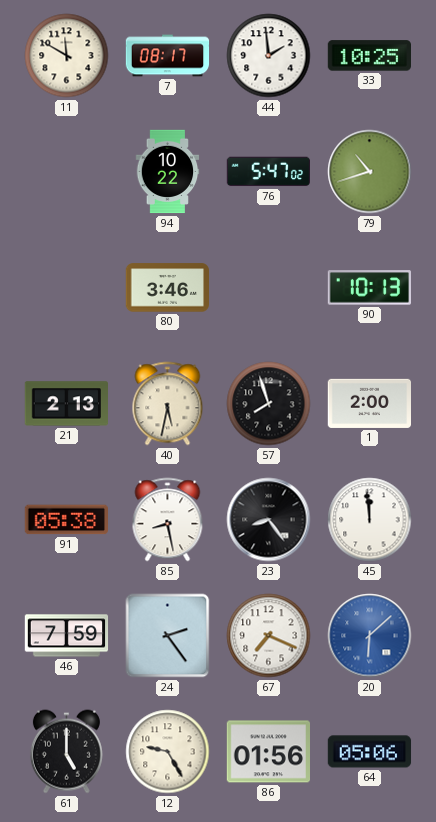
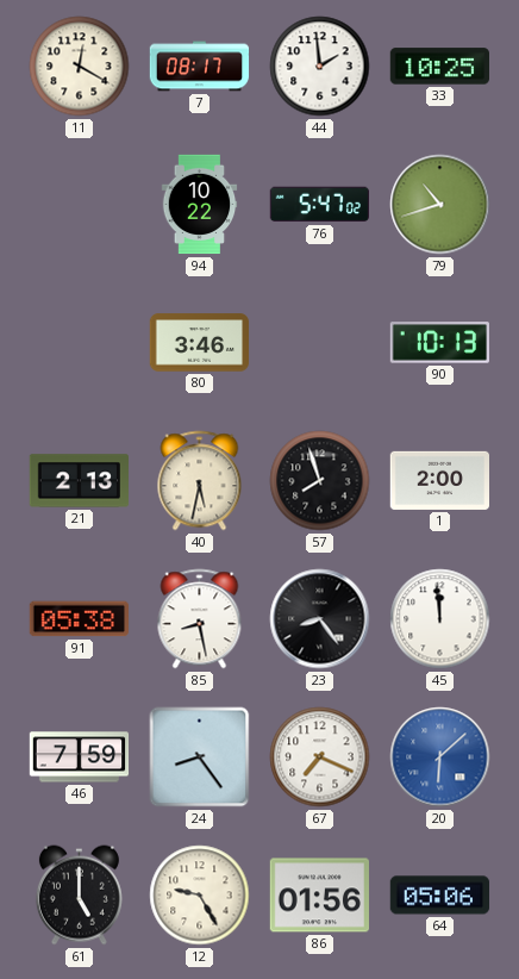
11: 11:50 -> 12:20 (80, 67)
24: 2:24 -> 8:24 (200, 757)
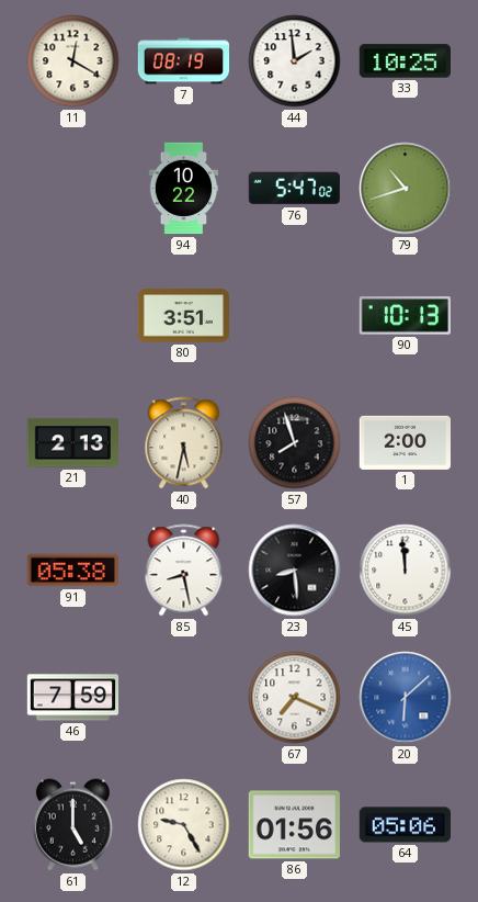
7: 08:17 -> 08:19 (184, 61)
80: 3:46 -> 3:51 (184, 316)
23: 8:24 -> 8:29 (295, 571)
24: 8:24 -> none (200, 757)
